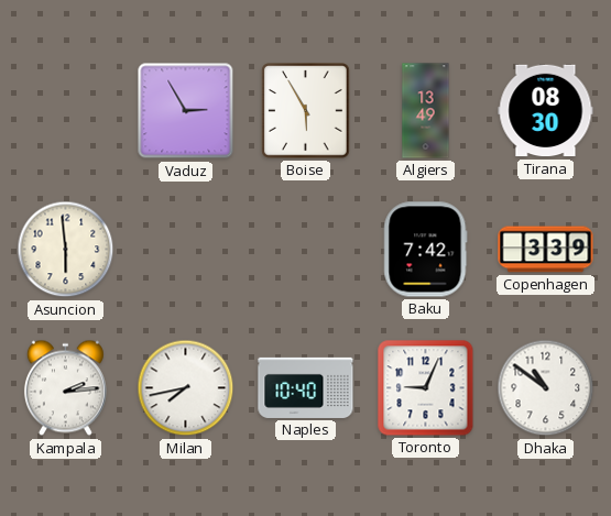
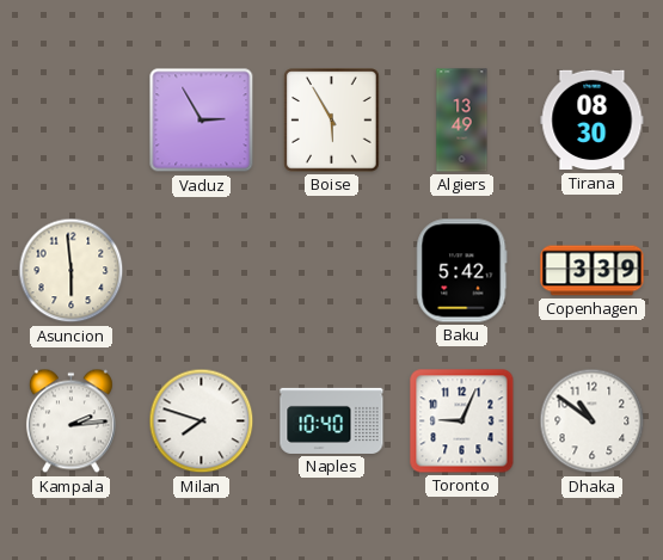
Baku: 7:42 -> 5:42 (462, 271)
Milan: 7:43 -> 7:48 (202, 421)
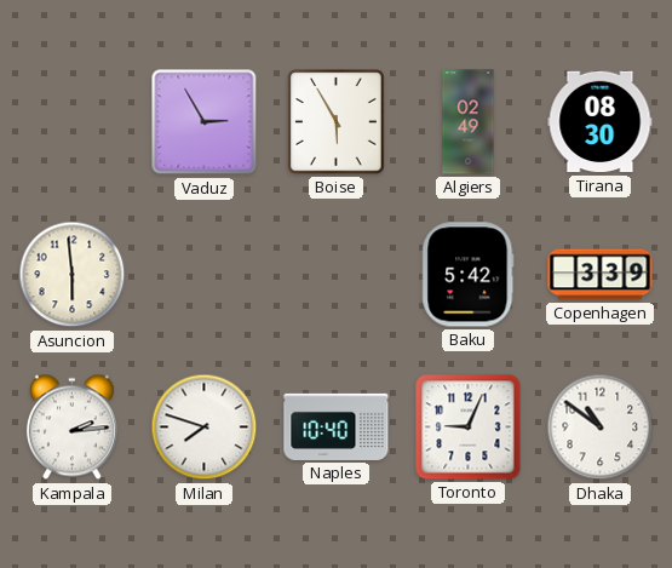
Algiers: 13:49 -> 02:49 (469, 122)
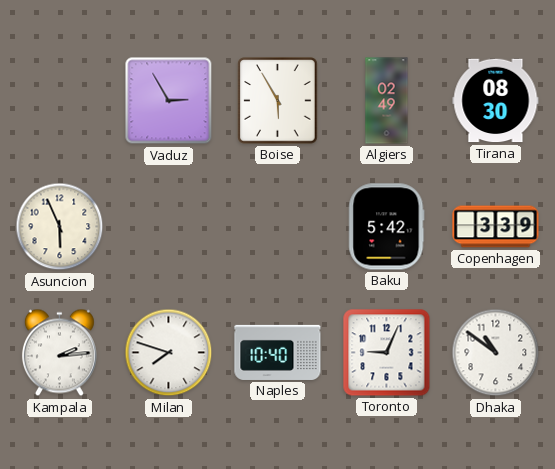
Asuncion: 5:59 -> 5:56 (60, 227)
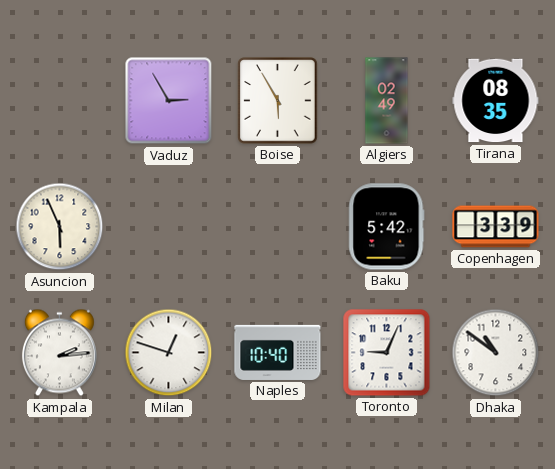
Tirana: 08:30 -> 08:35 (496, 101)
Milan: 7:48 -> 12:48 (169, 353)
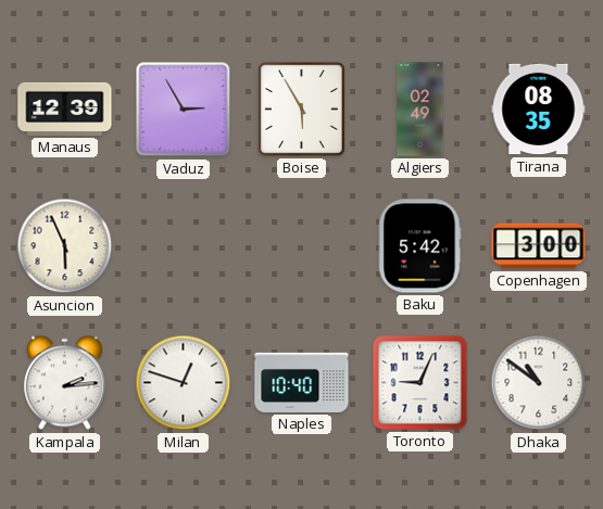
Manaus: none -> 12:39 (65, 109)
Copenhagen: 3:39 -> 3:00 (539, 246)
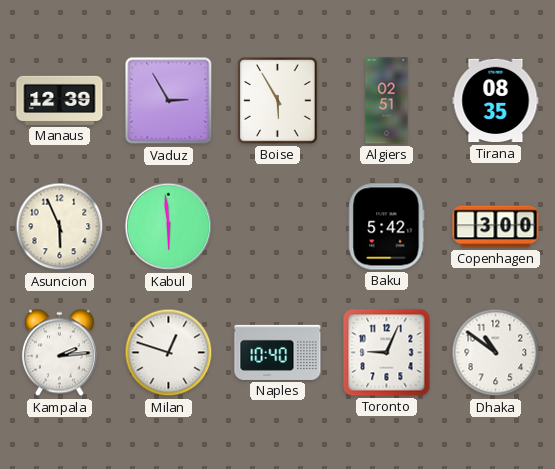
Algiers: 02:49 -> 02:51 (387, 101)
Kabul: none -> 5:59 (169, 227)
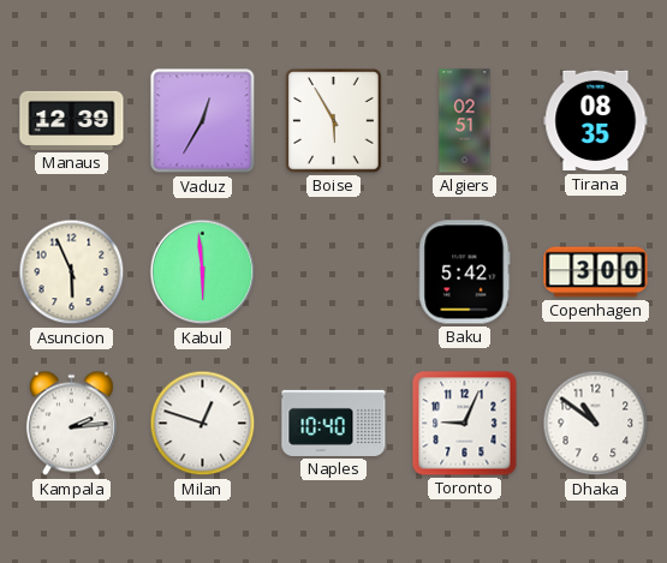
Vaduz: 2:55 -> 12:35 (203, 121)
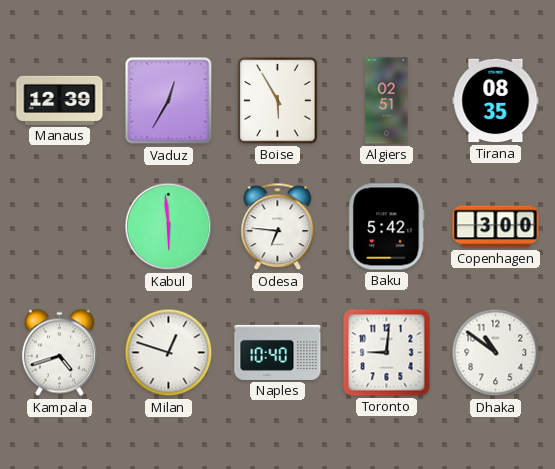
Asuncion: 5:56 -> none (72, 272)
Odesa: none -> 6:46 (278, 227)
Kampala: 2:14 -> 4:42 (59, 353)
Toronto: 9:04 -> 9:01 (387, 353)
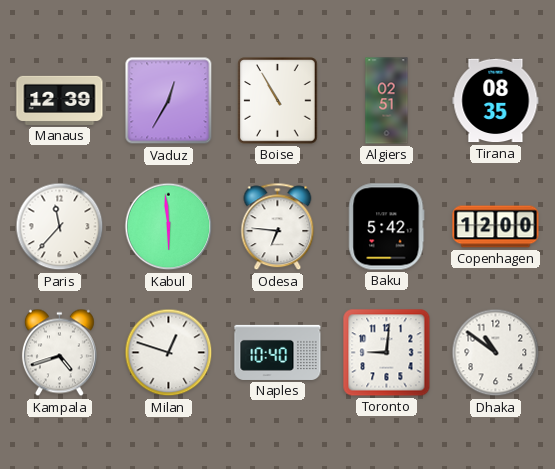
Boise: 5:55 -> 10:55 (278, 101)
Paris: none -> 11:37 (60, 227)
Copenhagen: 3:00 -> 12:00 (496, 227)
